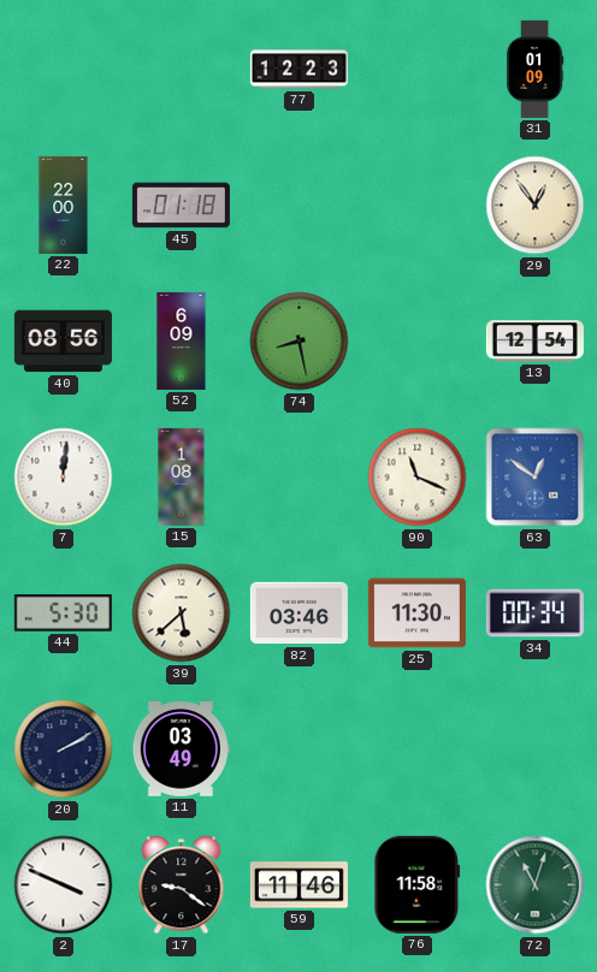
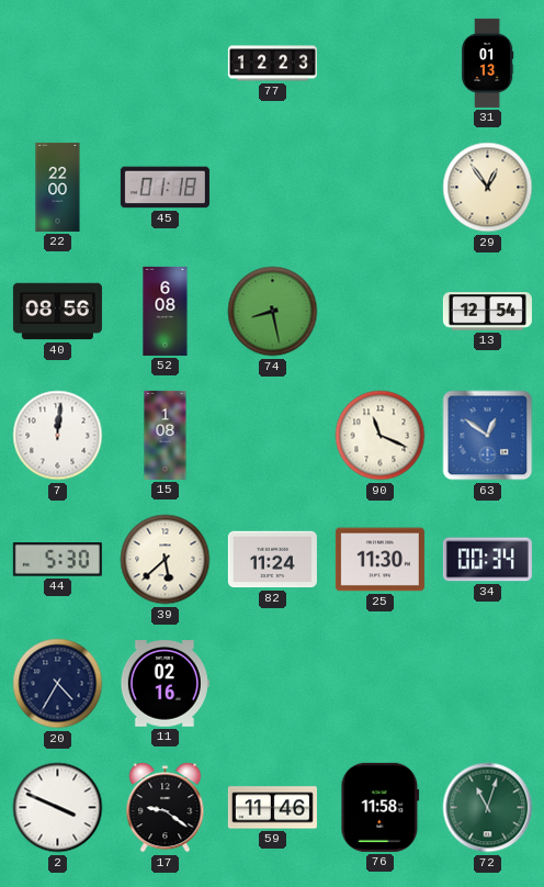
31: 01:09 -> 01:13 (487, 63)
52: 6:09 -> 6:08 (166, 311)
82: 03:46 -> 11:24 (272, 560)
20: 2:10 -> 4:35 (58, 684)
11: 03:49 -> 02:16 (165, 684)
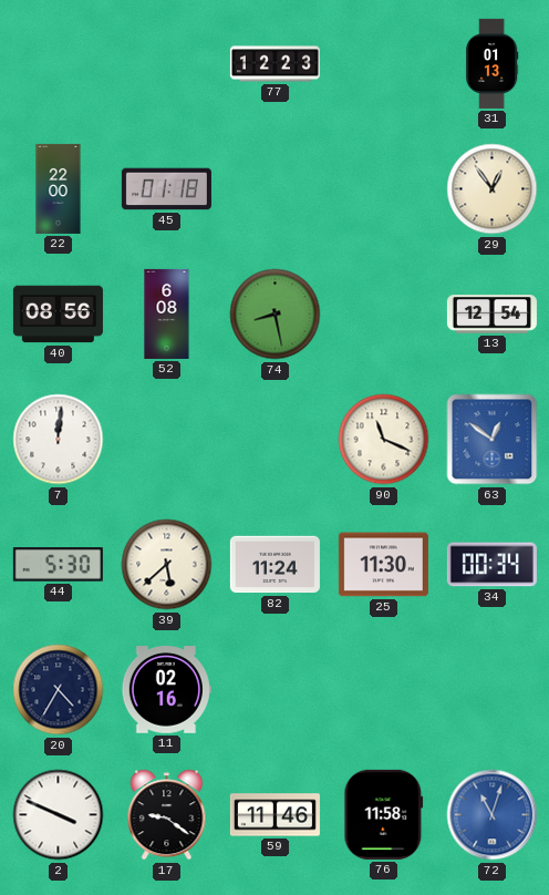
15: 1:08 -> none (166, 435)
72 dial: green -> blue (493, 815)
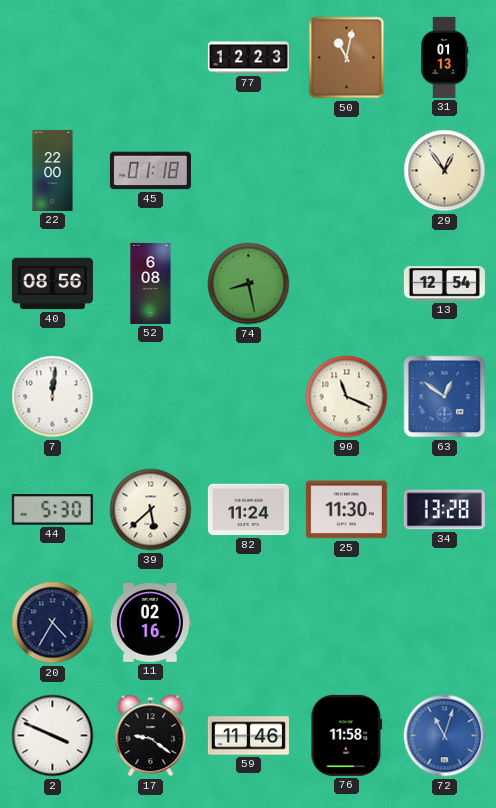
50: none -> 11:02 (347, 58)
34: 00:34 -> 13:28 (444, 510)
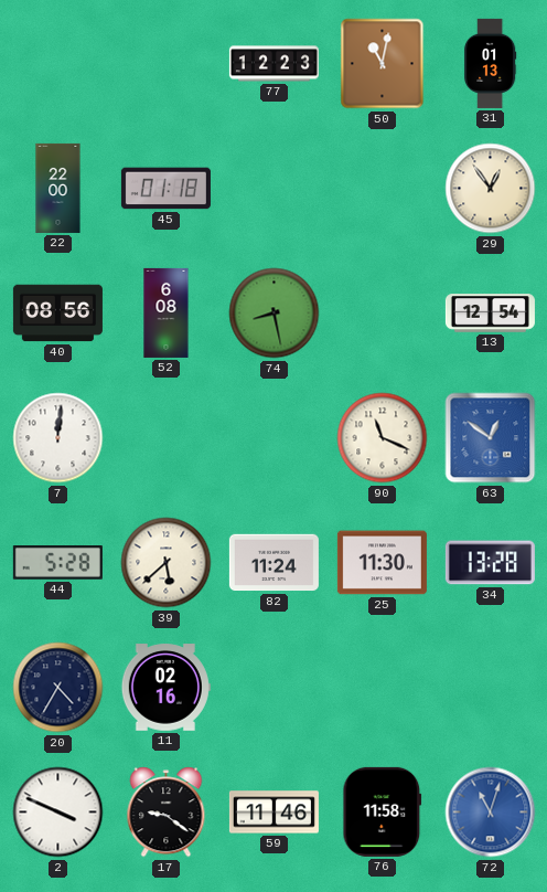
44: 5:30 -> 5:28 (57, 563)
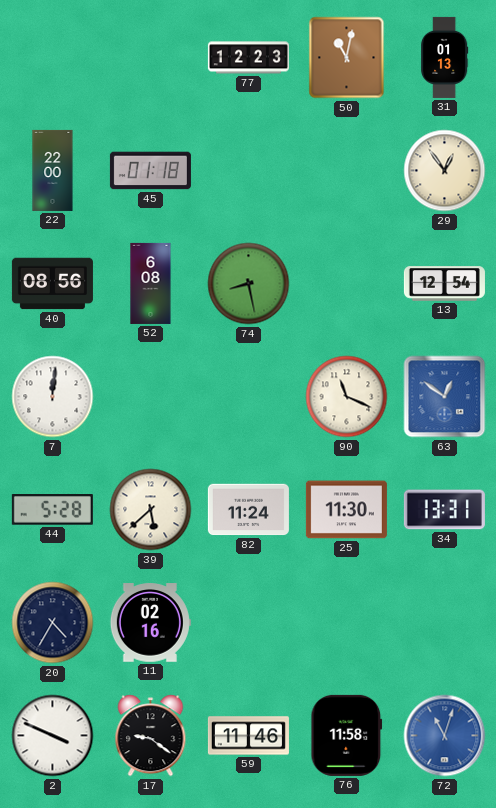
34: 13:28 -> 13:31 (444, 510)
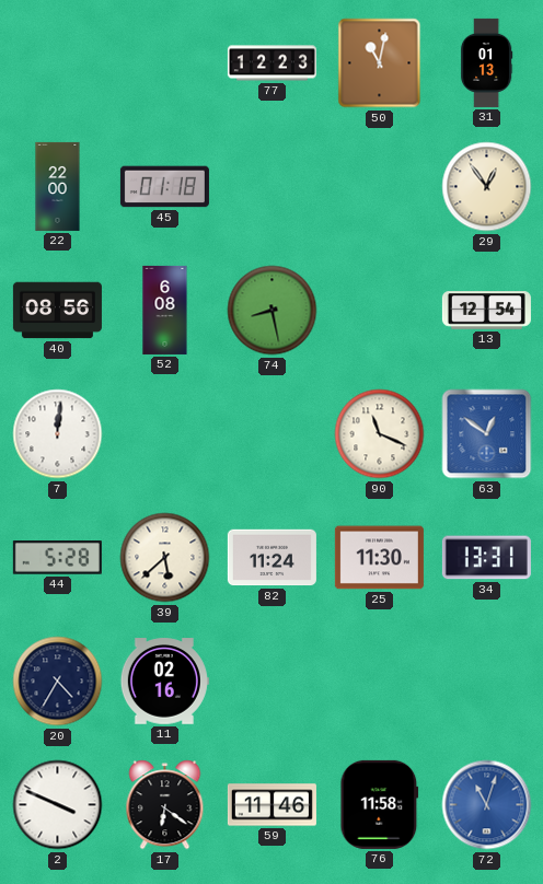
17: 9:21 -> 6:21 (165, 805)
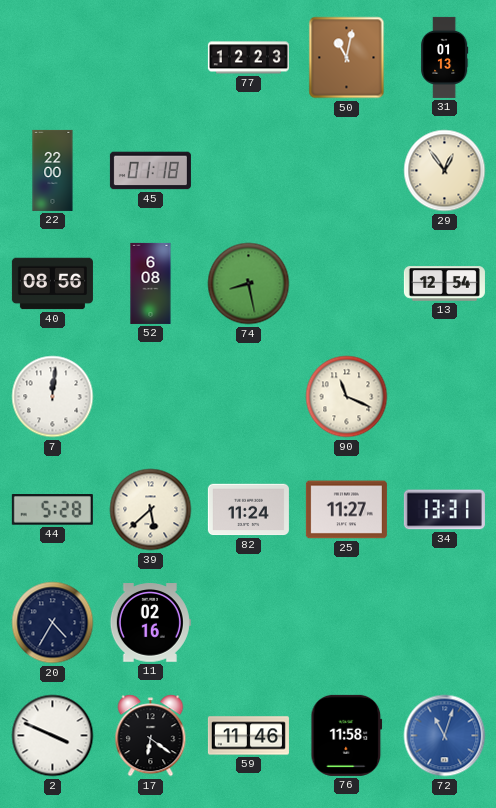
63: 12:51 -> none (487, 434)
25: 11:30 -> 11:27 (346, 510)
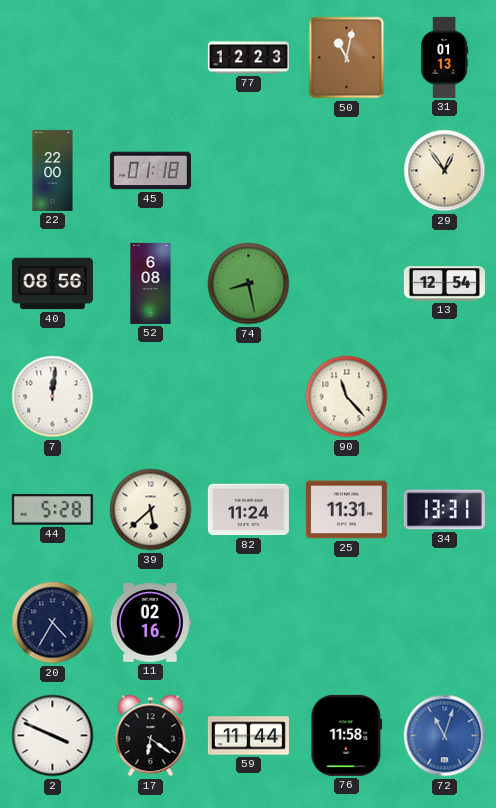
90: 11:19 -> 11:23 (347, 397)
25: 11:27 -> 11:31 (346, 510)
59: 11:46 -> 11:44 (248, 736)
